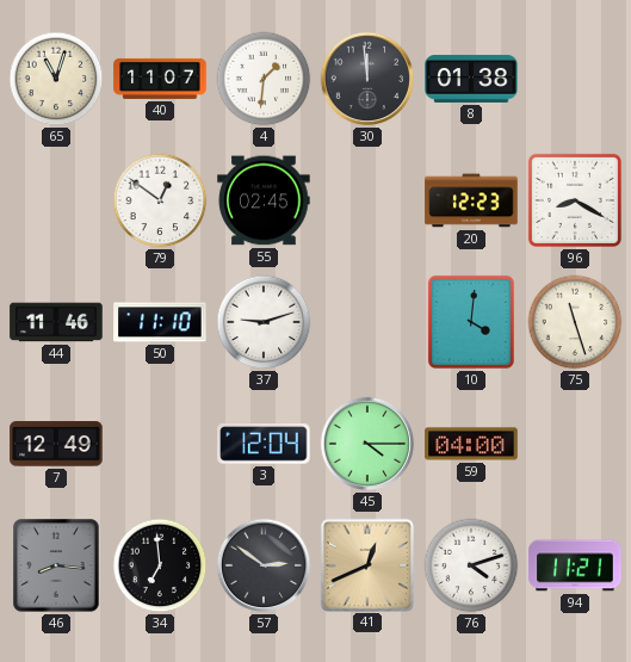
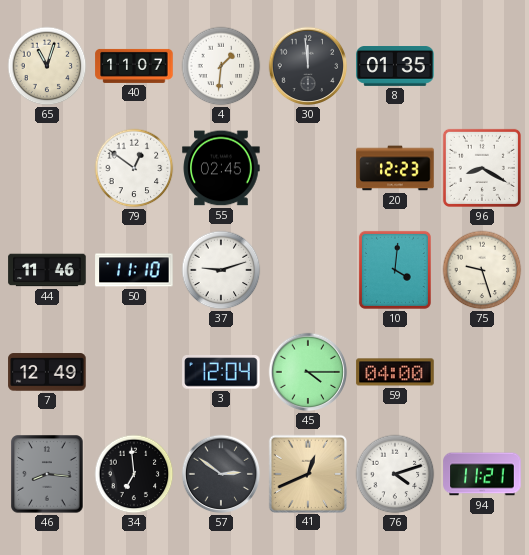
8: 01:38 -> 01:35 (395, 67)
75: 11:27 -> 9:27 (482, 270)
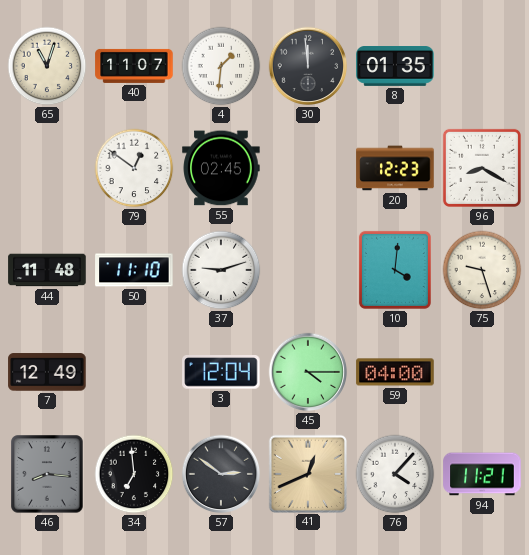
44: 11:46 -> 11:48 (47, 270)
76: 4:12 -> 4:07 (395, 474)
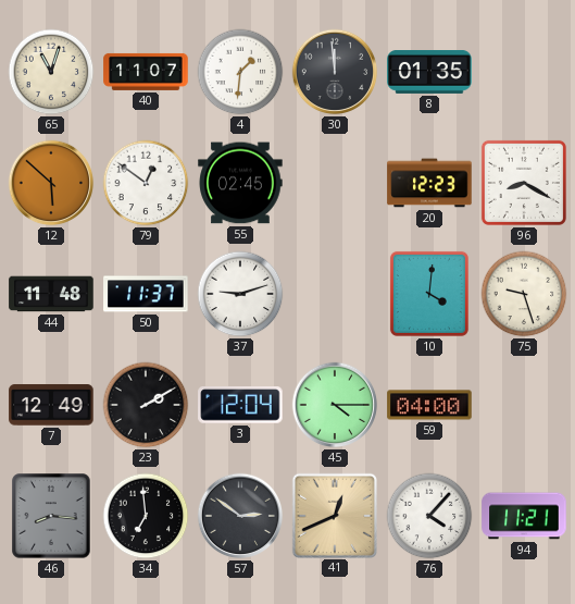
12: none -> 5:52 (51, 183)
50: 11:10 -> 11:37 (146, 294)
23: none -> 2:10 (146, 405)
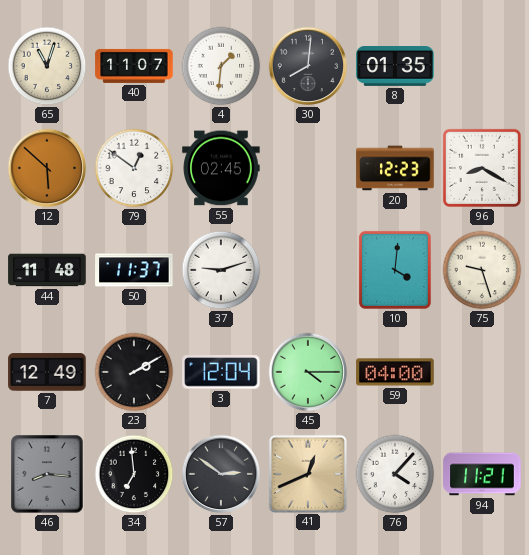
30: 11:59 -> 8:01 (308, 66)
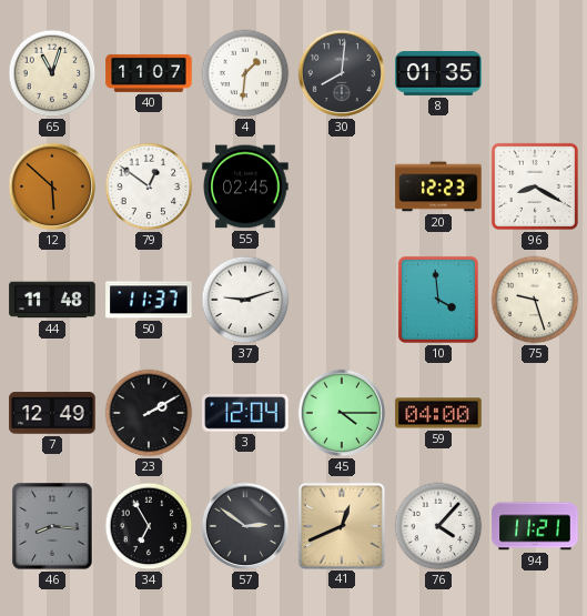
10: 4:01 -> 3:59 (438, 300)
34: 6:59 -> 6:55 (149, 526)
